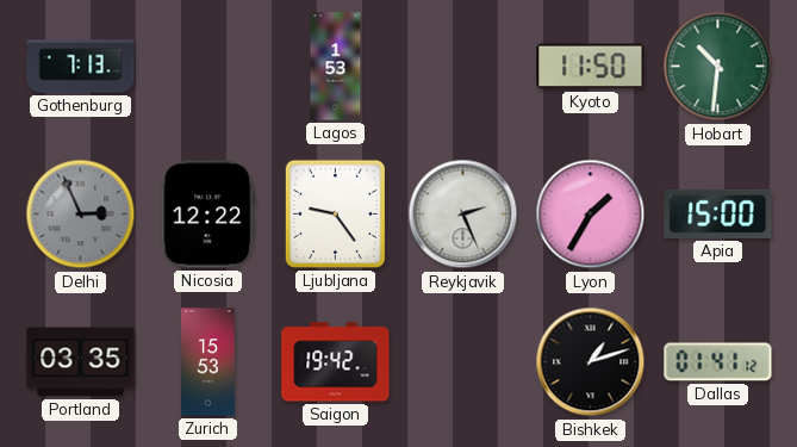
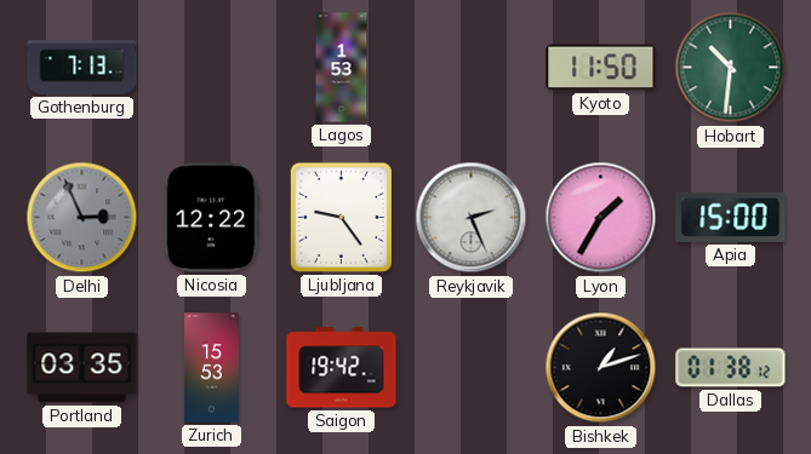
Dallas: 01:41 -> 01:38 (731, 368)
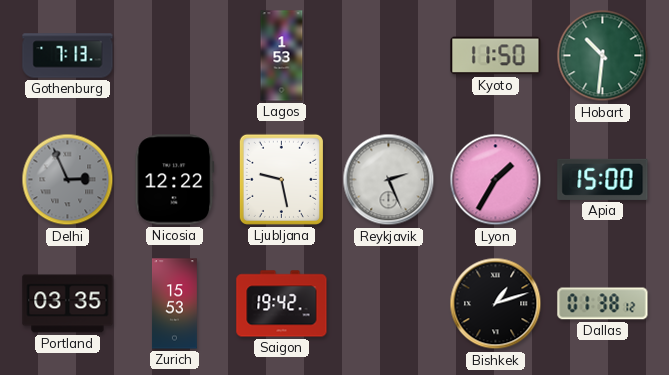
Ljubljana: 9:24 -> 9:28 (281, 179)
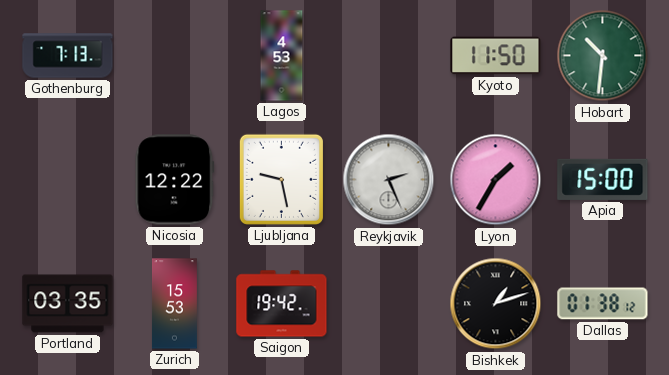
Lagos: 1:53 -> 4:53 (282, 56)
Delhi: 2:56 -> none (68, 180)
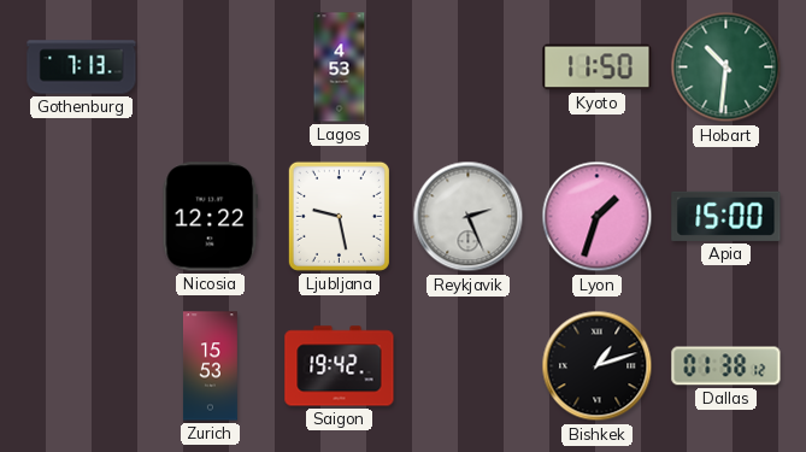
Lyon: 1:35 -> 1:33 (598, 217)
Portland: 03:35 -> none (68, 304)
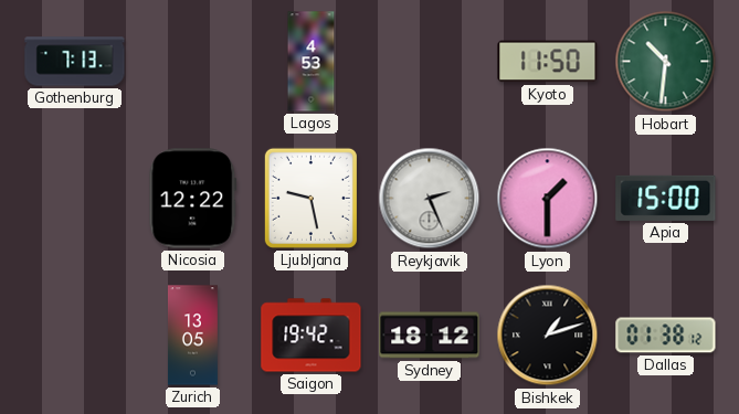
Lyon: 1:33 -> 1:30 (548, 199)
Zurich: 15:53 -> 13:05 (192, 336)
Sydney: none -> 18:12 (430, 336)
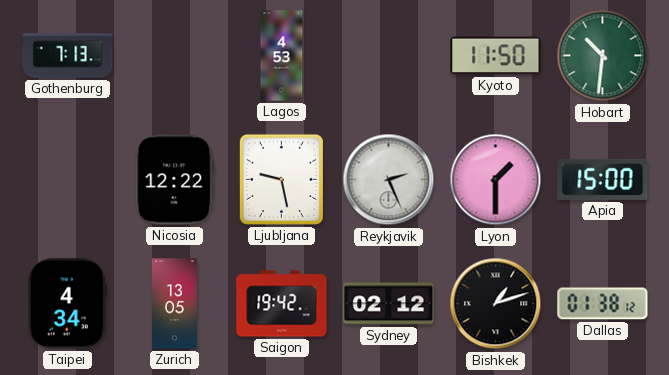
Taipei: none -> 4:34 (68, 304)
Sydney: 18:12 -> 02:12 (389, 304)
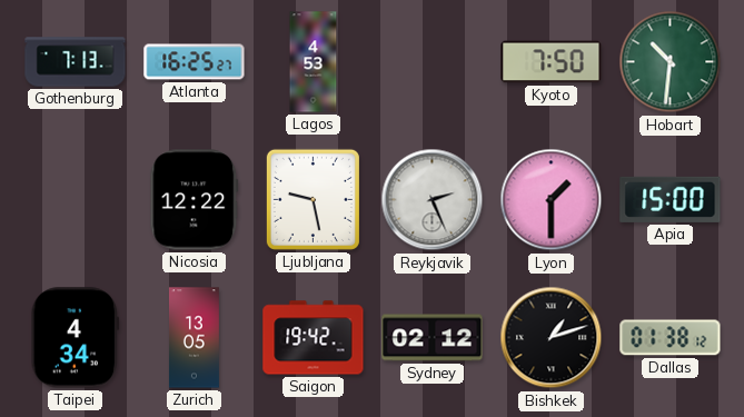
Atlanta: none -> 16:25 (195, 62)
Kyoto: 11:50 -> 7:50 (552, 62)
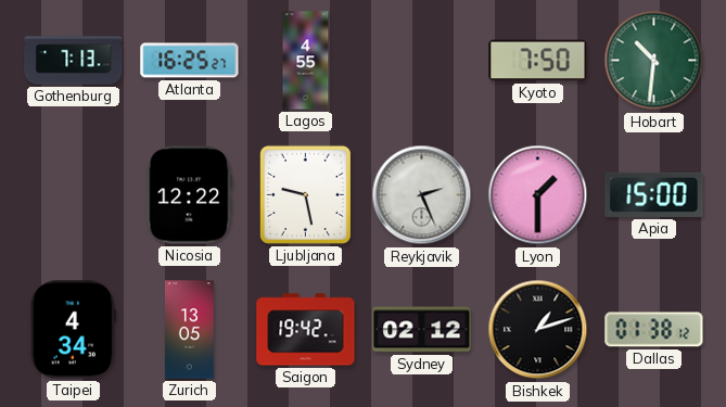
Lagos: 4:53 -> 4:55 (306, 61)
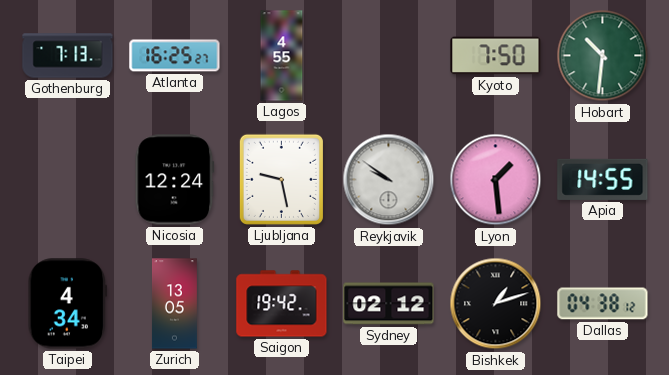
Nicosia: 12:22 -> 12:24 (175, 180)
Reykjavik: 2:26 -> 9:51 (389, 180)
Lyon: 1:30 -> 1:29 (496, 180)
Apia: 15:00 -> 14:55 (603, 179)
Dallas: 01:38 -> 04:38 (603, 304)
